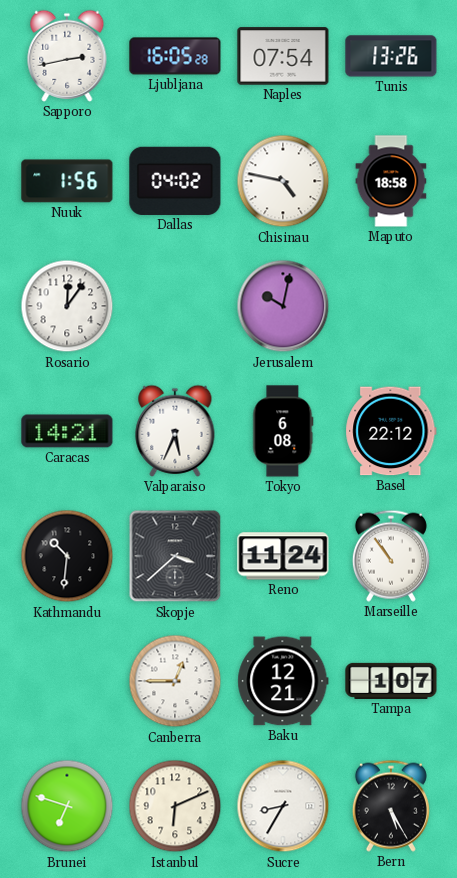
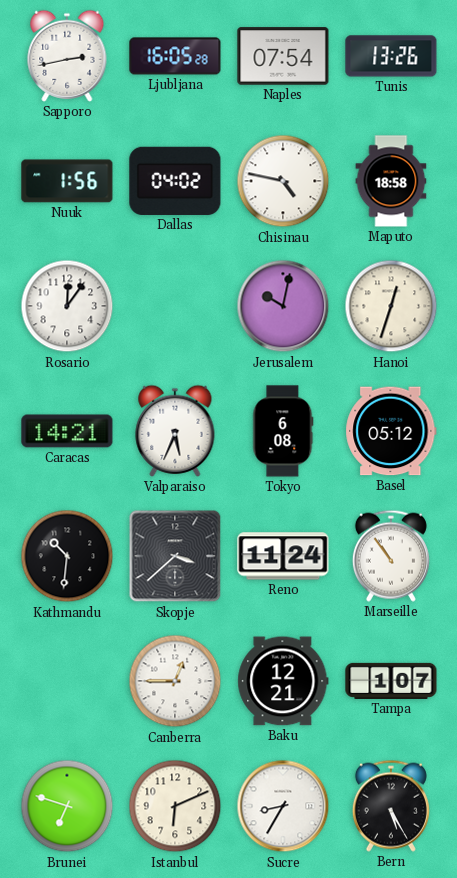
Hanoi: none -> 12:33 (391, 306)
Basel: 22:12 -> 05:12 (391, 431)
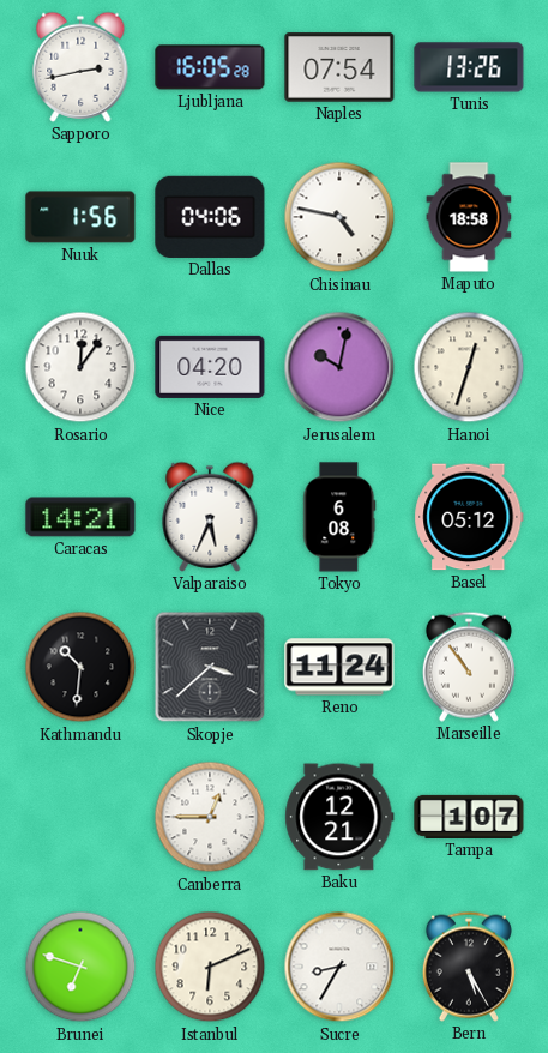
Dallas: 04:02 -> 04:06 (210, 217)
Nice: none -> 04:20 (210, 367)
